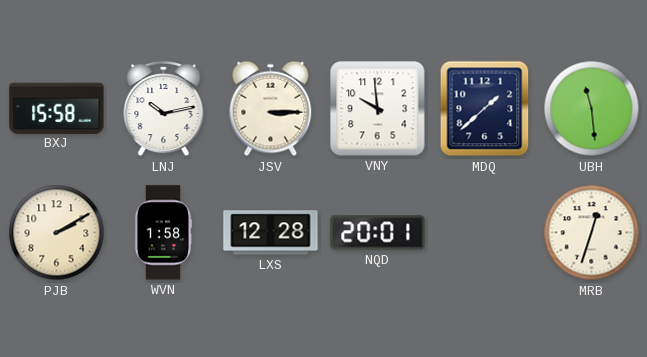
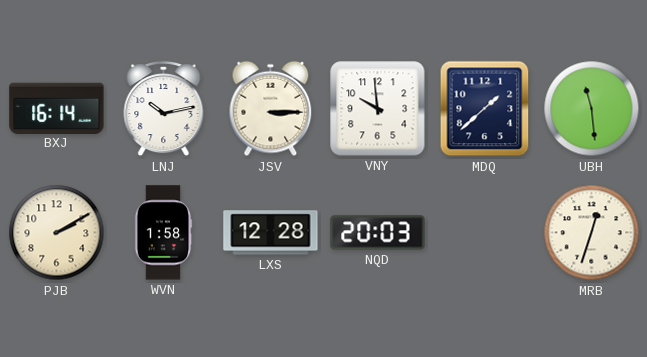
BXJ: 15:58 -> 16:14 (57, 108)
NQD: 20:01 -> 20:03 (378, 233)
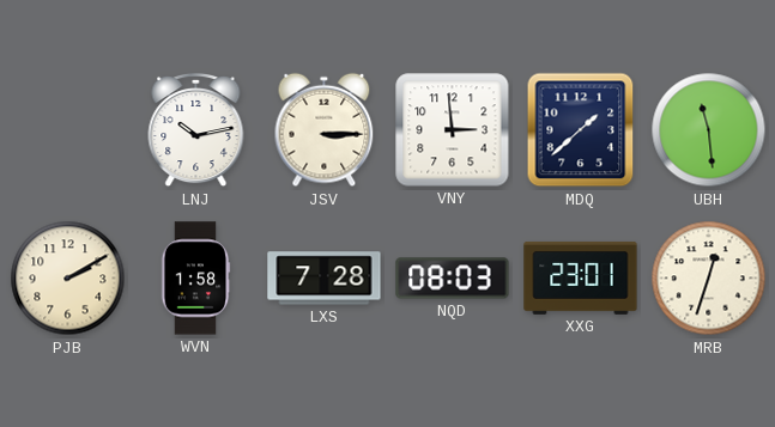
BXJ: 16:14 -> none (57, 108)
VNY: 9:59 -> 2:59 (453, 130)
LXS: 12:28 -> 7:28 (325, 279)
NQD: 20:03 -> 08:03 (453, 279)
XXG: none -> 23:01 (581, 277)
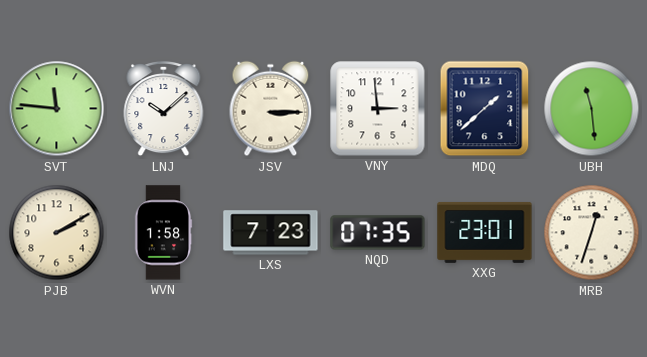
SVT: none -> 11:46 (57, 109)
LNJ: 10:13 -> 10:08 (164, 109)
LXS: 7:28 -> 7:23 (271, 233)
NQD: 08:03 -> 07:35 (378, 233)
